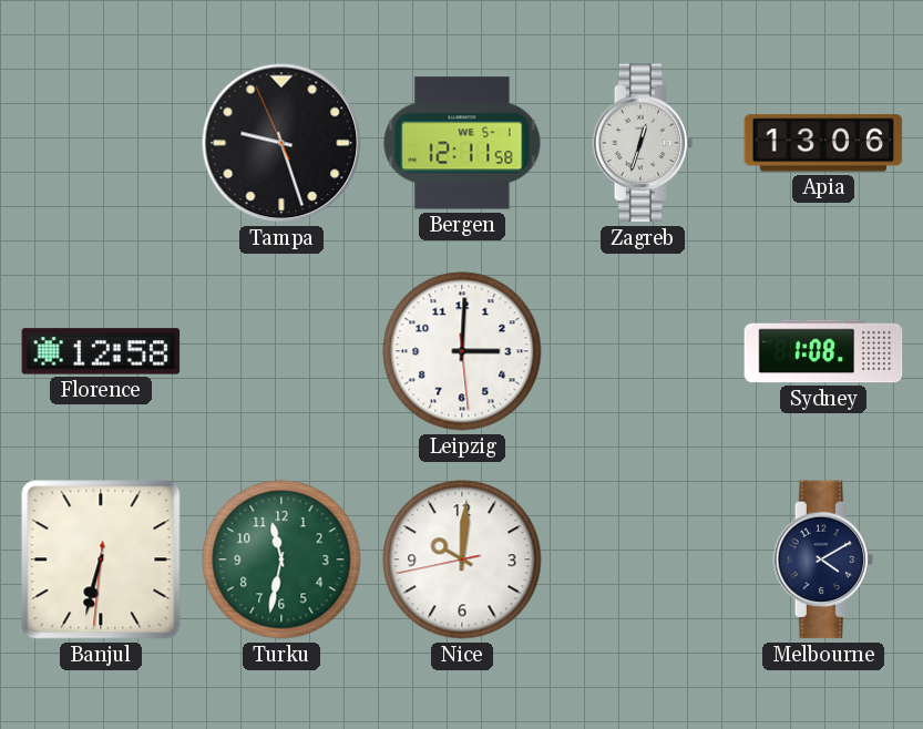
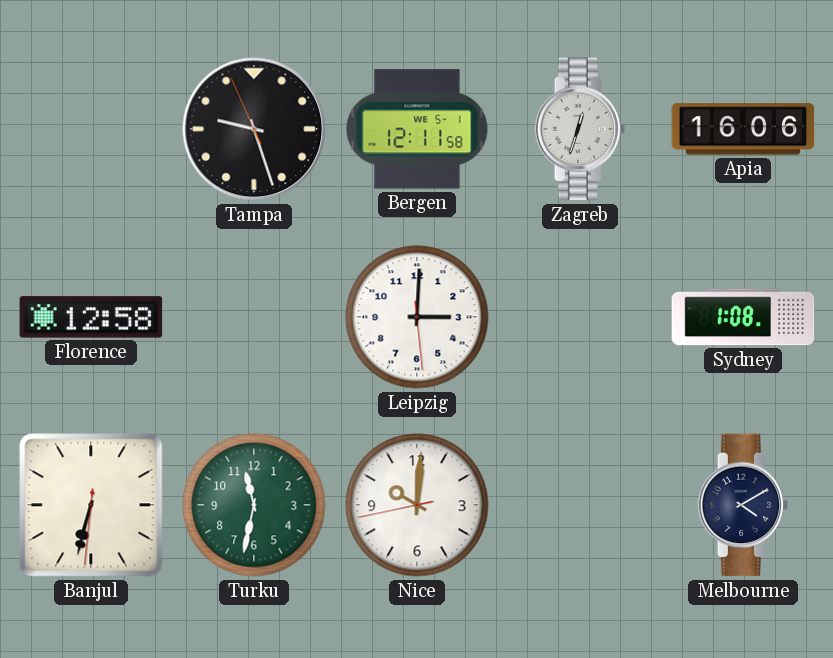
Apia: 13:06 -> 16:06 (743, 129)
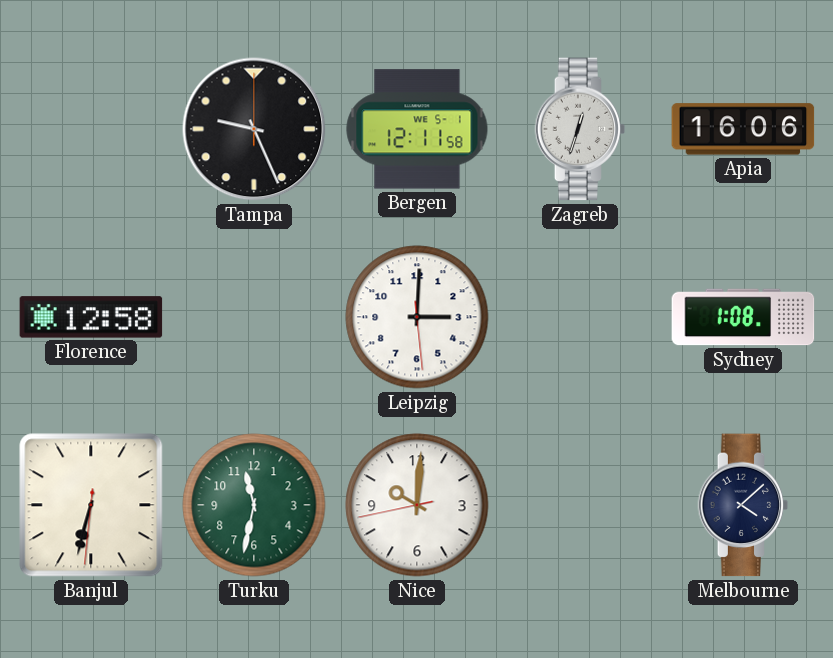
Tampa: 9:26:56 -> 9:26:00 (254, 129)
Melbourne: 4:10 -> 4:08 (743, 505)
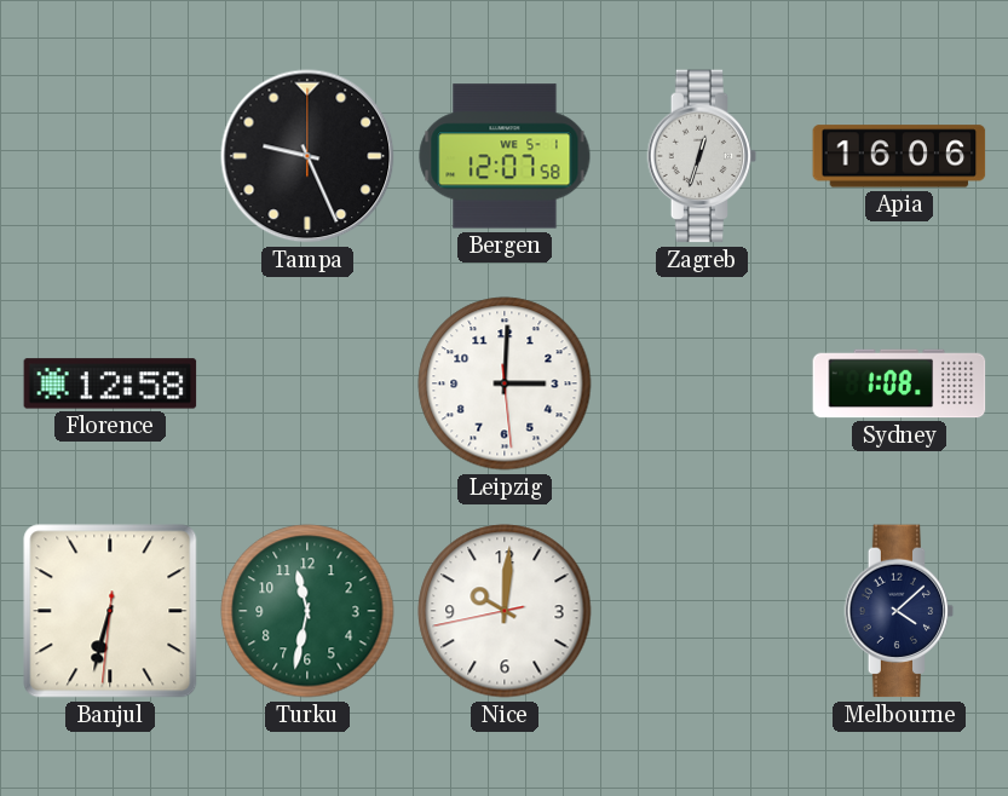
Bergen: 12:11 -> 12:07 (505, 156)
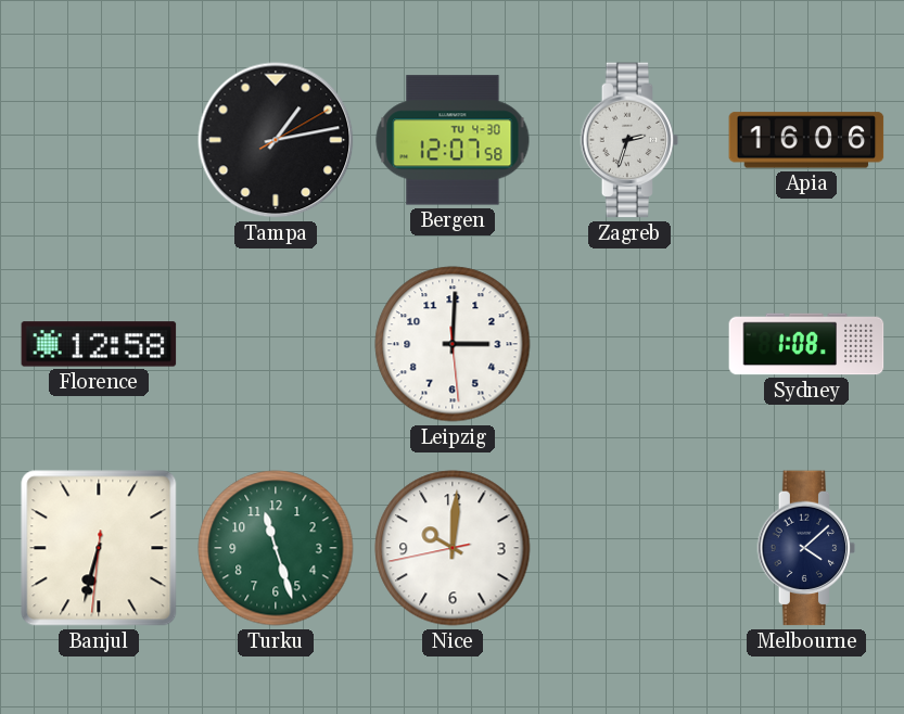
Tampa: 9:26 -> 1:13 (276, 140)
Bergen date: WE 5-1 -> TU 4-30 (453, 140)
Zagreb: 12:33 -> 2:33 (629, 140)
Turku: 11:32 -> 11:27 (276, 548)
